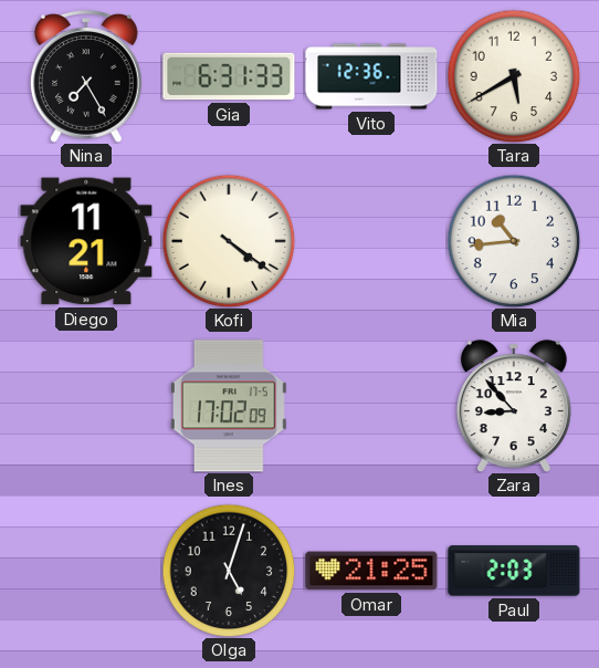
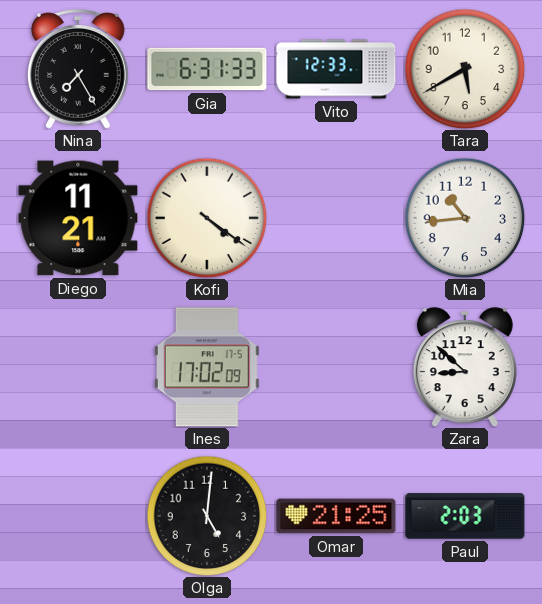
Vito: 12:36 -> 12:33 (336, 69)
Zara: 8:53 -> 8:52 (465, 367)
Olga: 5:03 -> 5:01 (207, 516)
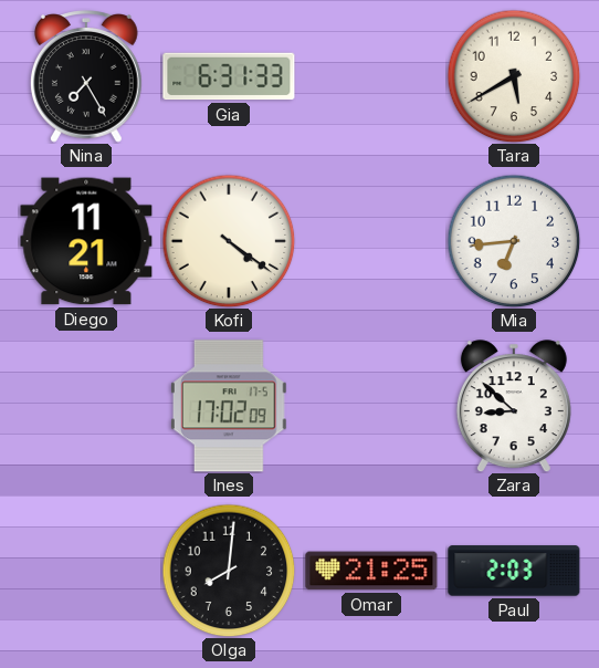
Vito: 12:33 -> none (336, 69)
Mia: 10:44 -> 6:44 (514, 241)
Olga: 5:01 -> 8:01 (229, 571)
